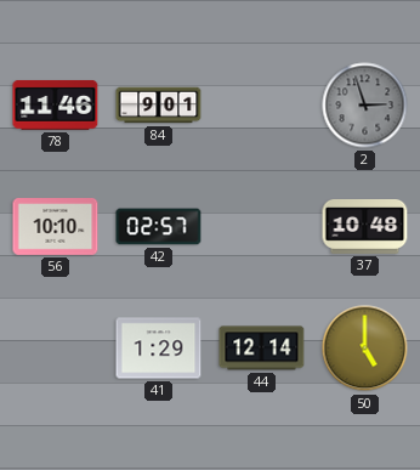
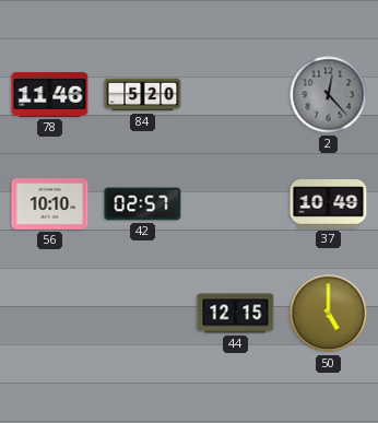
84: 9:01 -> 5:20 (143, 95)
2: 2:57 -> 12:23 (329, 95)
37: 10:48 -> 10:49 (329, 204)
41: 1:29 -> none (159, 349)
44: 12:14 -> 12:15 (236, 314)
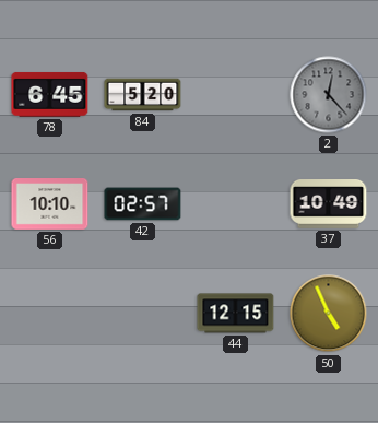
78: 11:46 -> 6:45 (50, 94)
50: 5:00 -> 4:56 (329, 314)
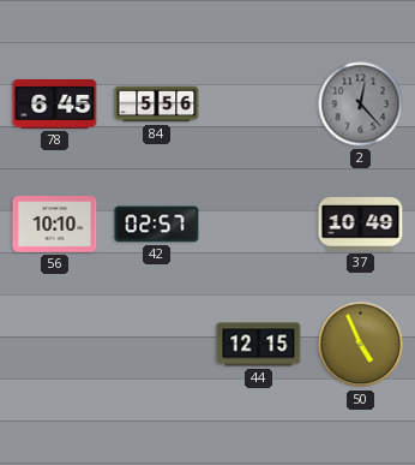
84: 5:20 -> 5:56 (157, 105)
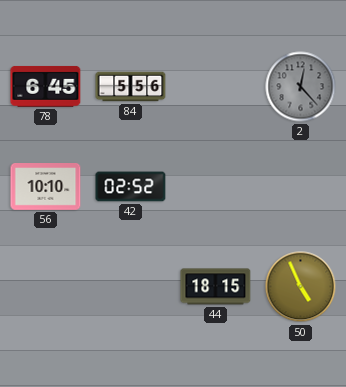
42: 02:57 -> 02:52 (131, 187)
37: 10:49 -> none (361, 225)
44: 12:15 -> 18:15 (216, 287)
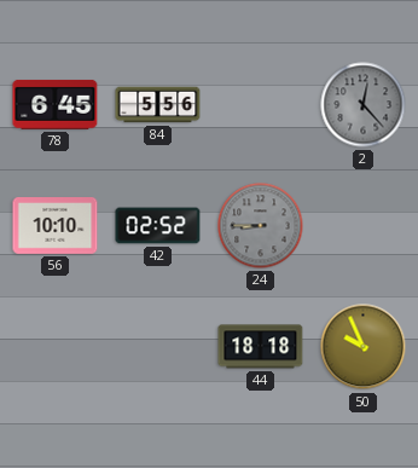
24: none -> 8:45 (261, 226)
44: 18:15 -> 18:18 (261, 347)
50: 4:56 -> 9:56 (364, 347)
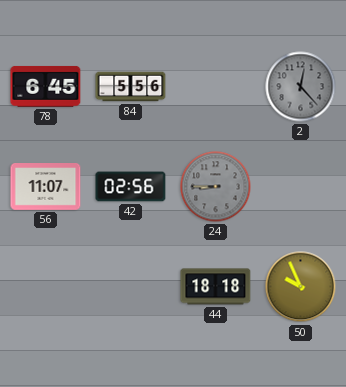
56: 10:10 -> 11:07 (46, 187)
42: 02:52 -> 02:56 (131, 187)
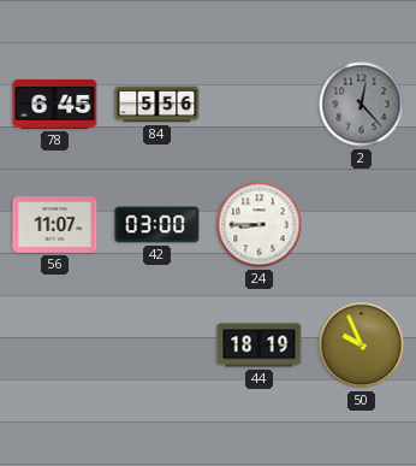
42: 02:56 -> 03:00 (158, 225)
24 dial: grey -> white (260, 225)
44: 18:18 -> 18:19 (260, 346)
